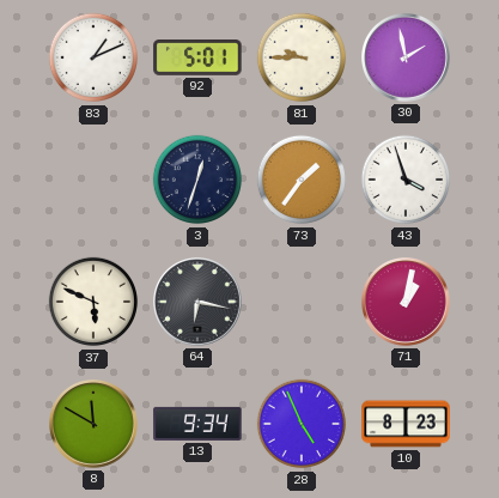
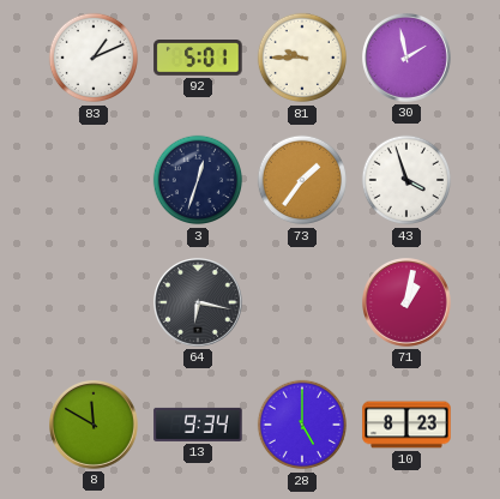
37: 5:49 -> none (93, 302)
28: 4:56 -> 5:00 (302, 425)
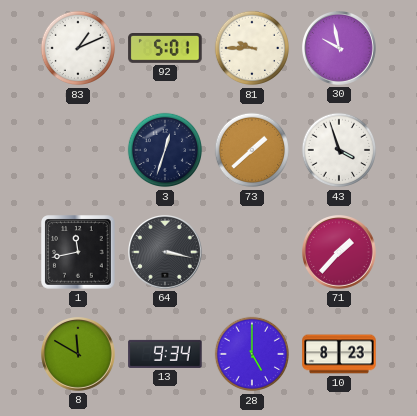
30: 1:58 -> 9:58 (340, 49)
73: 1:36 -> 1:38 (252, 150)
1: none -> 11:43 (78, 252)
64: 6:17 -> 3:17 (166, 253)
71: 1:02 -> 1:37 (340, 253)
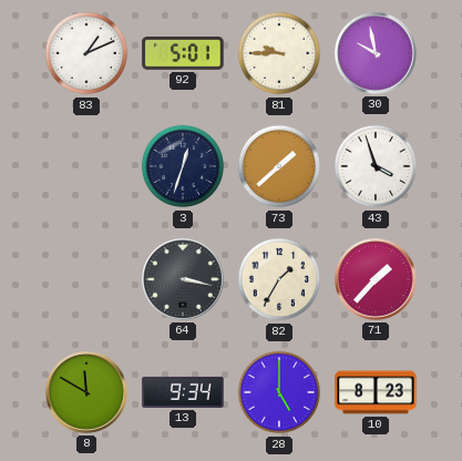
1: 11:43 -> none (78, 252)
82: none -> 1:35 (279, 279)
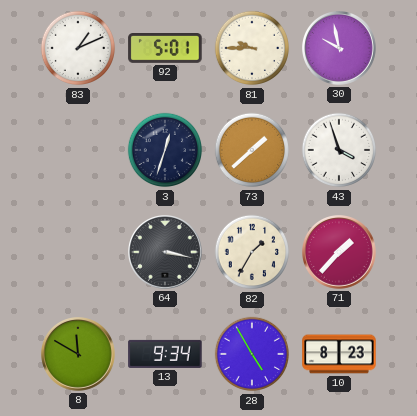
28: 5:00 -> 4:55 (252, 354)
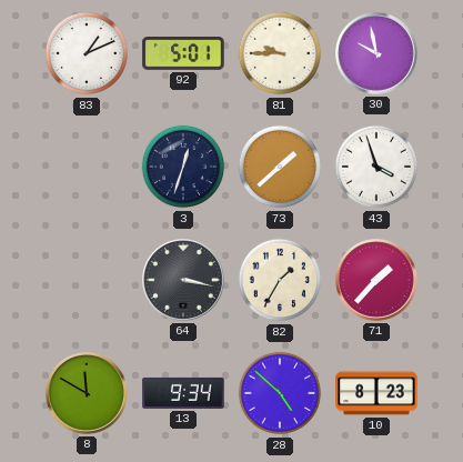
28: 4:55 -> 4:52 (280, 393)
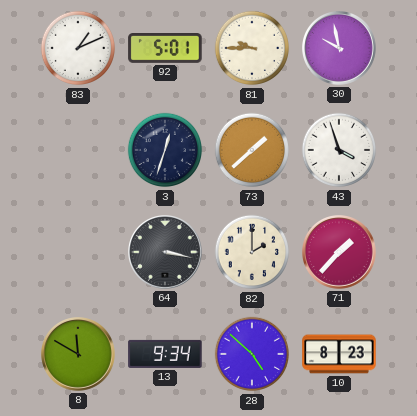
82: 1:35 -> 2:00 (252, 252)
